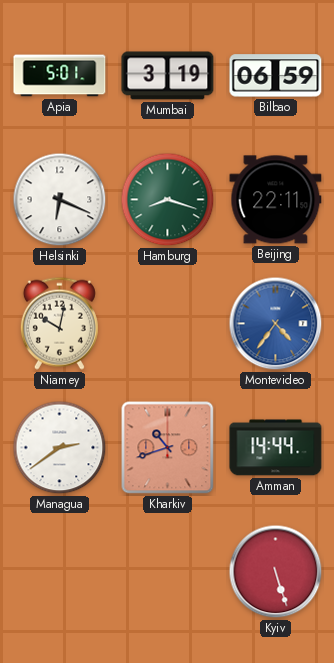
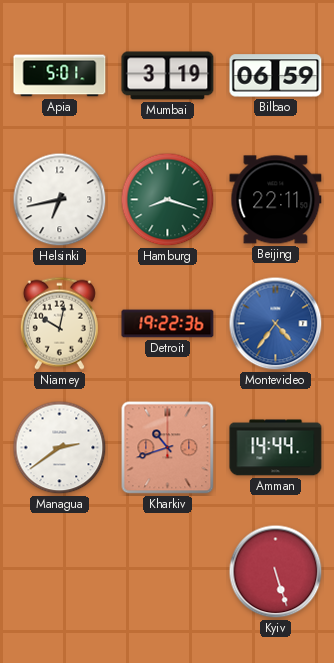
Helsinki: 6:19 -> 6:43 (60, 200)
Detroit: none -> 19:22 (168, 324)
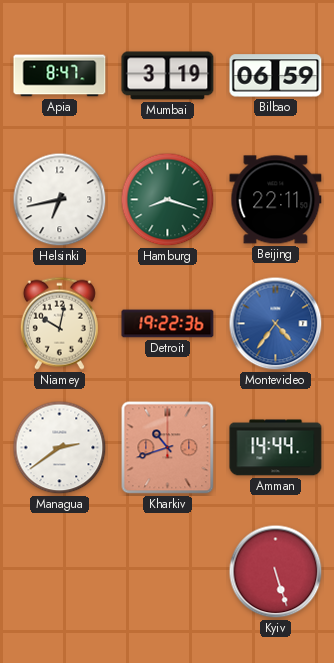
Apia: 5:01 -> 8:47 (60, 76)
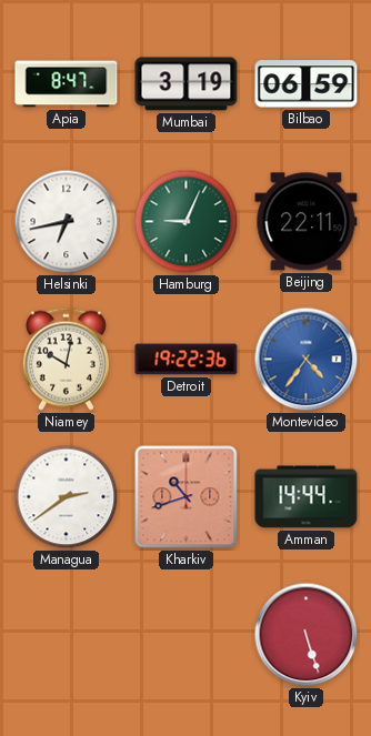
Hamburg: 8:18 -> 9:04 (187, 222)
